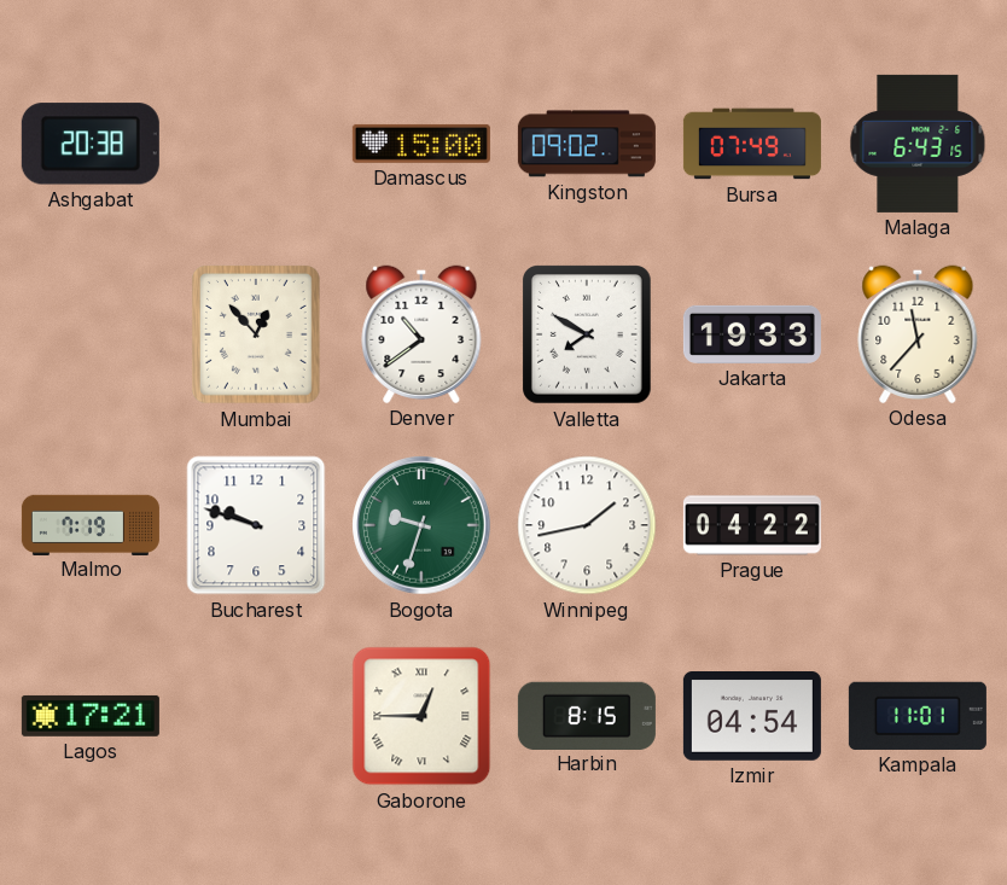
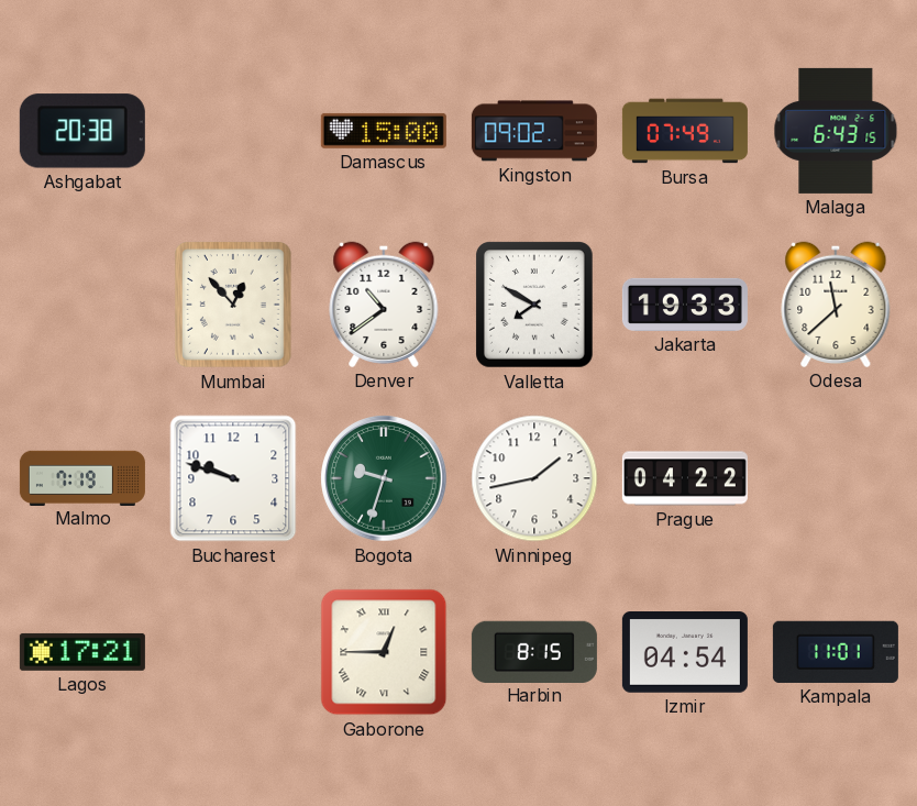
Odesa: 11:37 -> 11:38 (836, 305)
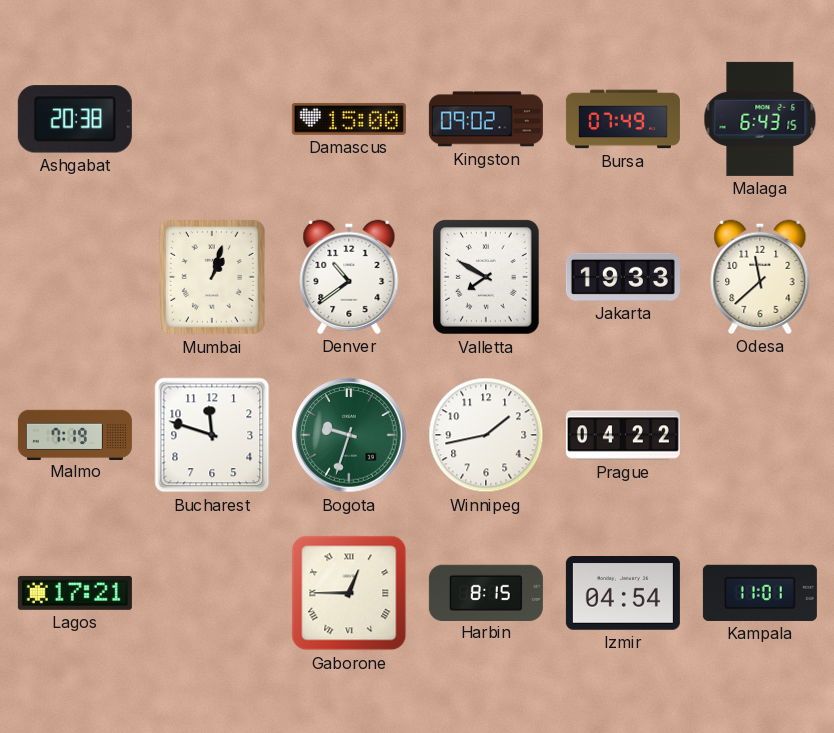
Mumbai: 12:53 -> 1:03 (213, 278)
Bucharest: 9:48 -> 11:48 (212, 435)
